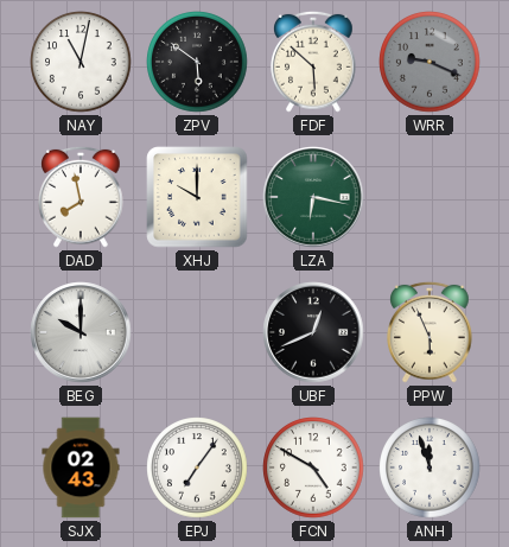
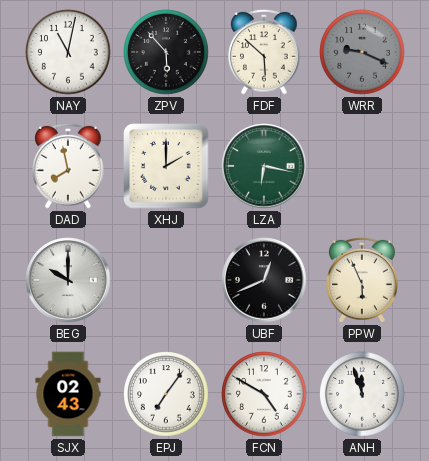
ZPV: 5:51 -> 5:53 (166, 52)
XHJ: 10:00 -> 2:00 (166, 166)
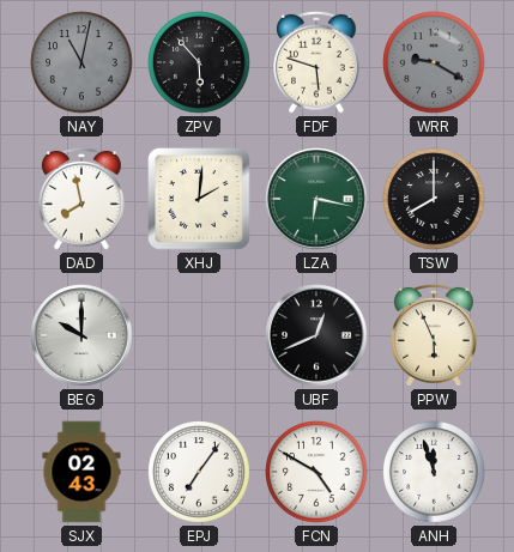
NAY dial: white -> grey (81, 62)
FDF: 5:52 -> 5:48 (316, 62)
WRR: 9:19 -> 9:20 (434, 62)
XHJ: 2:00 -> 2:01 (199, 199)
TSW: none -> 8:00 (434, 199)
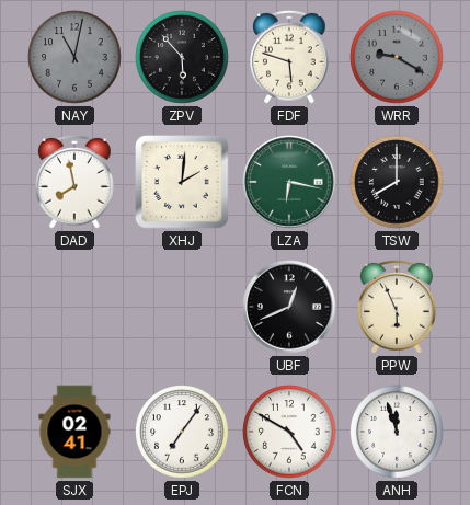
BEG: 10:00 -> none (81, 335)
SJX: 02:43 -> 02:41 (74, 432)
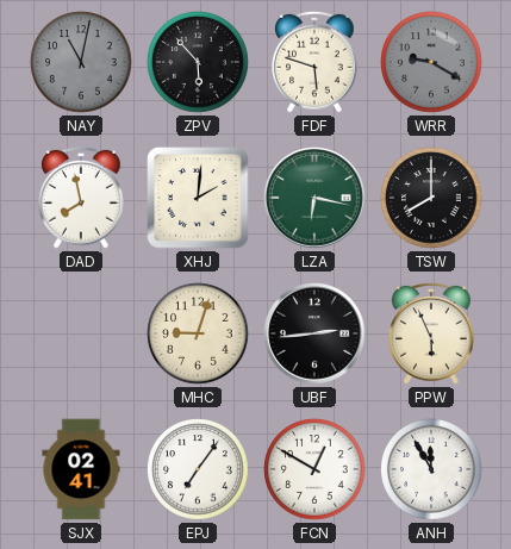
MHC: none -> 9:03 (198, 333)
UBF: 12:41 -> 2:44 (314, 333)
FCN: 4:50 -> 12:50 (314, 469)
ANH: 11:57 -> 11:55 (431, 469)
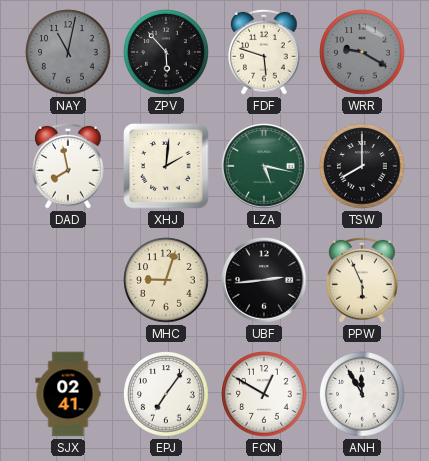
LZA: 6:17 -> 5:17 (264, 166)
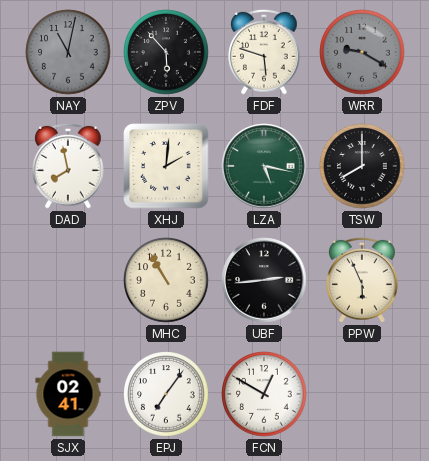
MHC: 9:03 -> 10:55 (166, 280)
ANH: 11:55 -> none (362, 394)
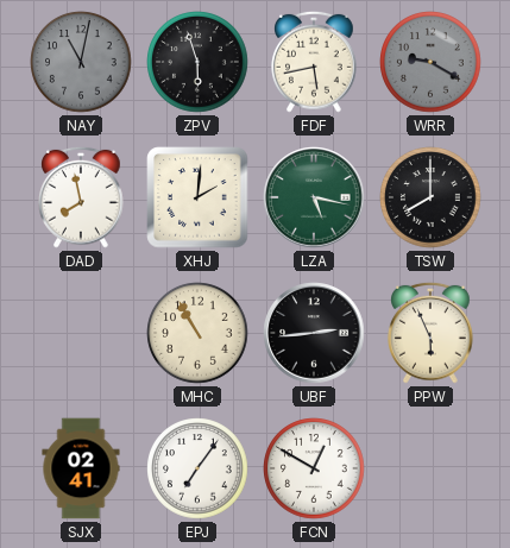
ZPV: 5:53 -> 5:57 (197, 62)
FDF: 5:48 -> 5:43 (314, 62)
